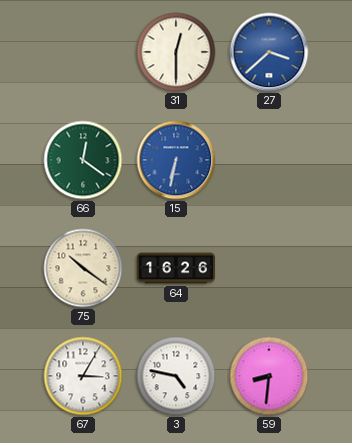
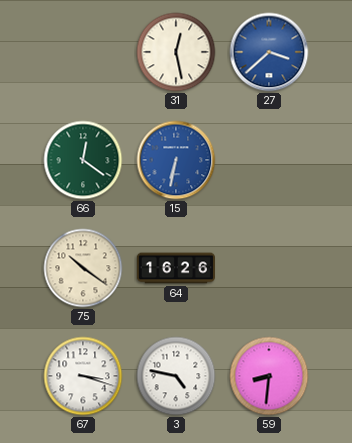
31: 12:30 -> 12:28 (176, 52)
67: 3:05 -> 3:18 (83, 376)
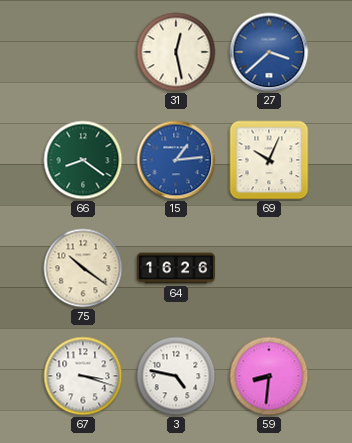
66: 12:21 -> 8:21 (83, 160)
15: 6:32 -> 1:14 (176, 160)
69: none -> 10:04 (269, 160)
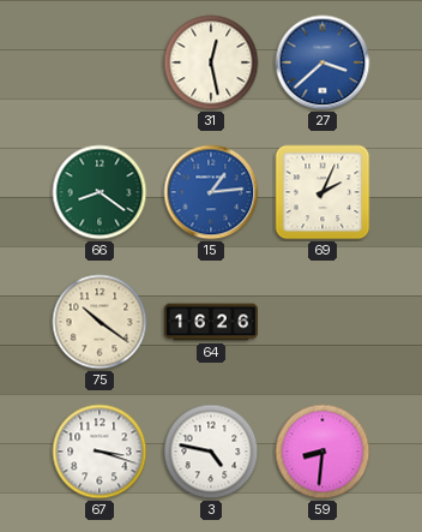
69: 10:04 -> 2:04 (322, 192)
